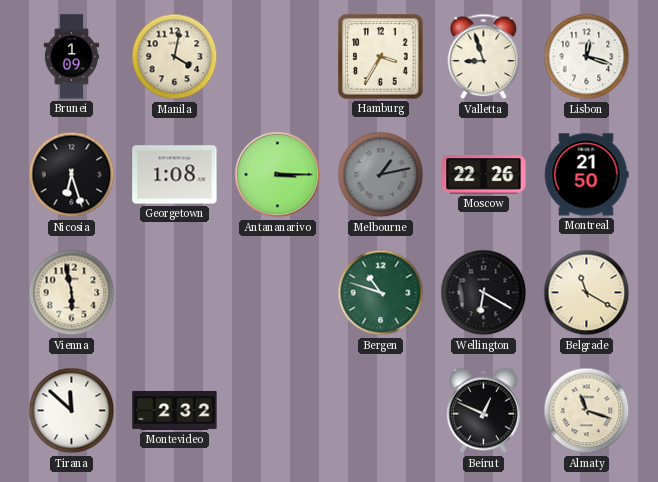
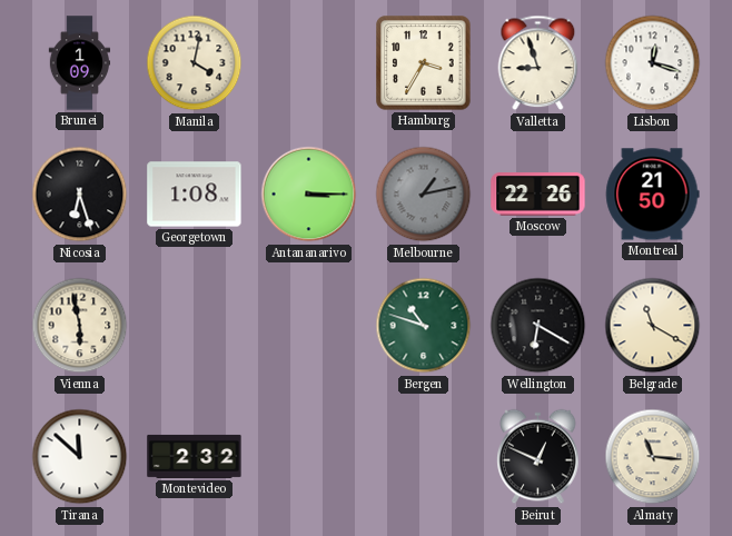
Almaty: 11:18 -> 11:16 (653, 457)
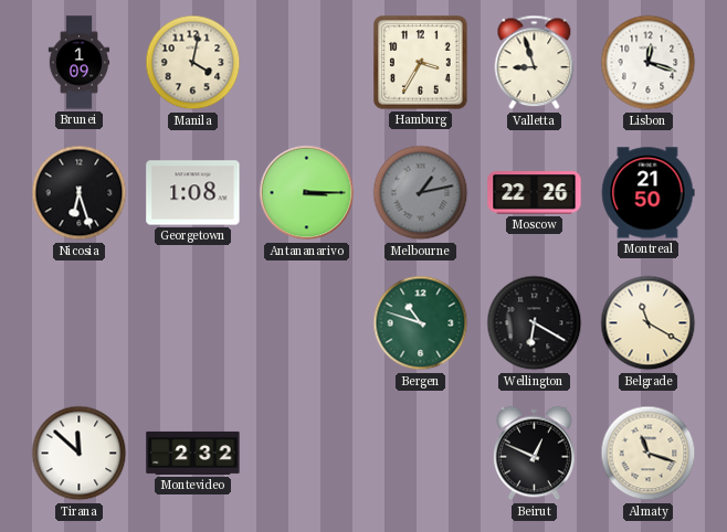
Vienna: 5:58 -> none (80, 326)
Almaty: 11:16 -> 11:18 (649, 454)
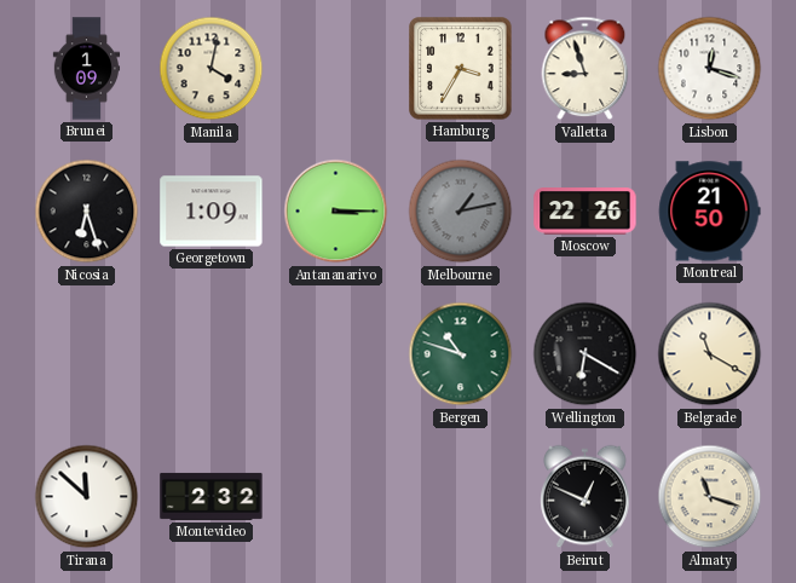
Georgetown: 1:08 -> 1:09 (212, 212)
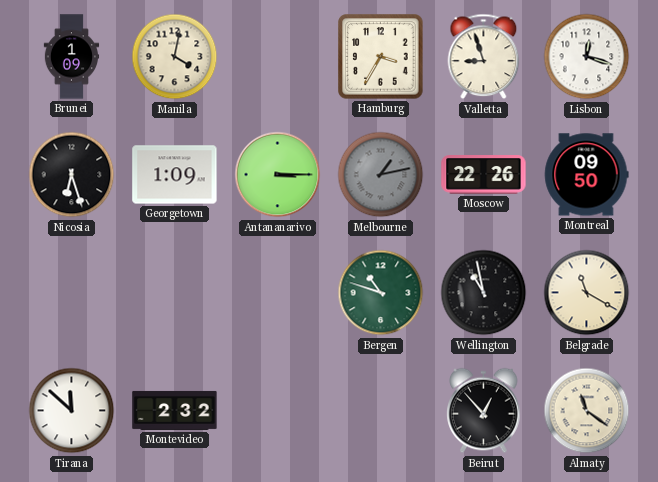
Montreal: 21:50 -> 09:50 (586, 175)
Wellington: 6:20 -> 10:58 (484, 293)
Beirut: 12:49 -> 12:53 (484, 411)
Almaty: 11:18 -> 11:21 (587, 411)
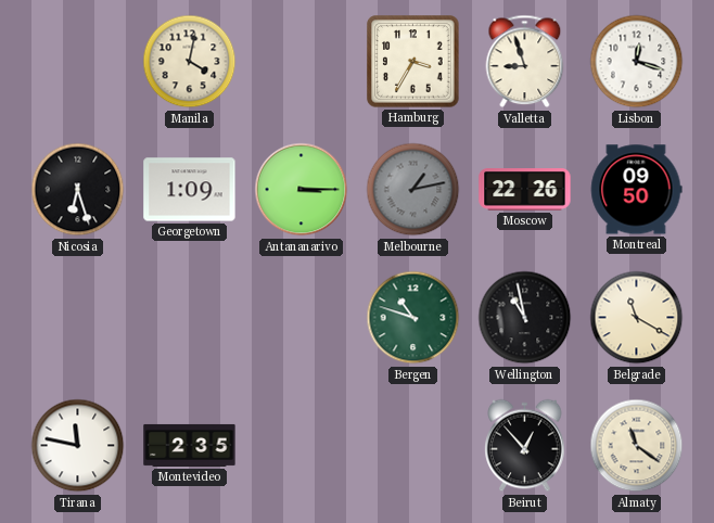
Brunei: 1:09 -> none (72, 57)
Tirana: 11:52 -> 11:47 (78, 446)
Montevideo: 2:32 -> 2:35 (190, 445)
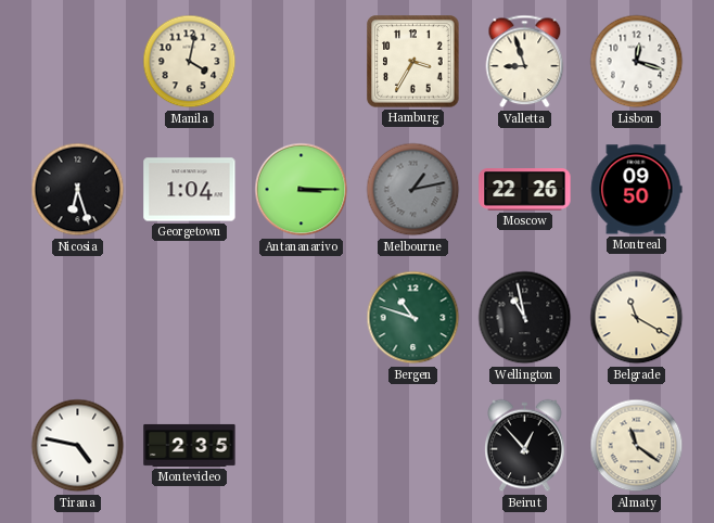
Georgetown: 1:09 -> 1:04 (190, 190)
Tirana: 11:47 -> 4:47 (78, 446)
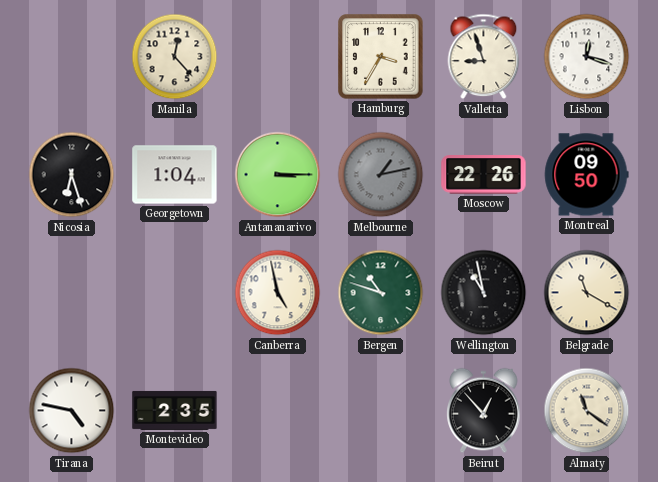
Manila: 4:02 -> 12:23 (175, 57)
Canberra: none -> 4:58 (278, 293)
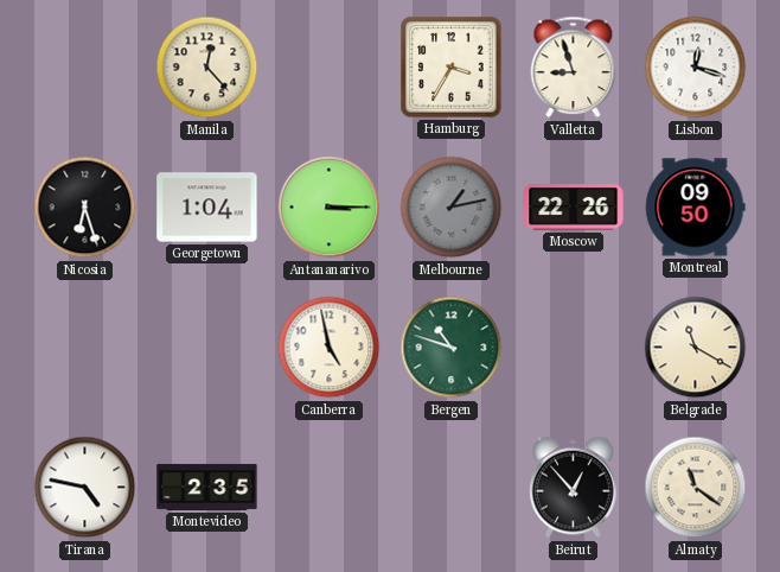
Wellington: 10:58 -> none (484, 293)
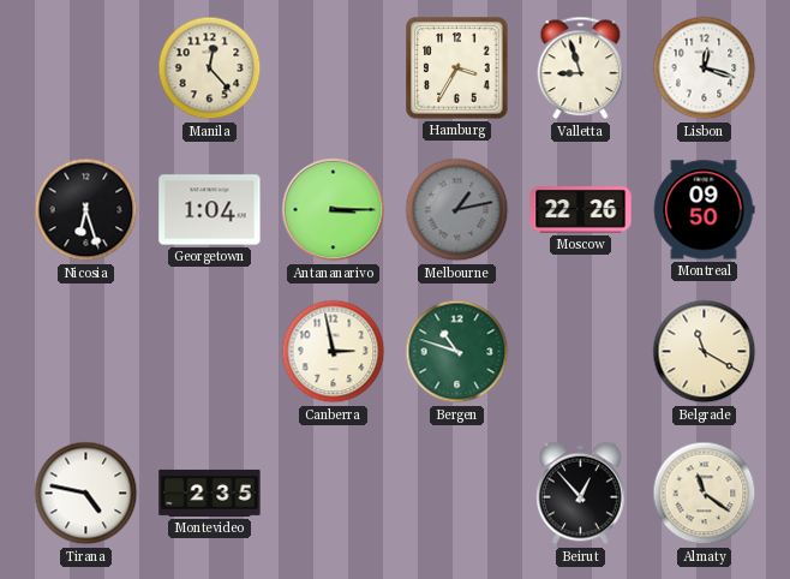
Canberra: 4:58 -> 2:58 (334, 352)
